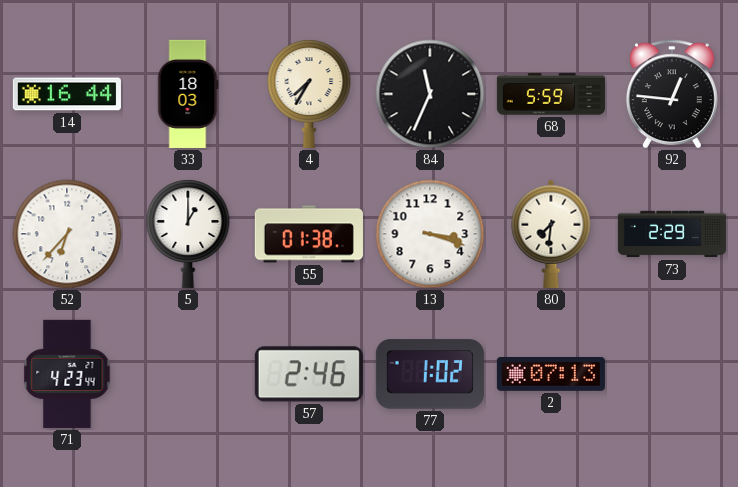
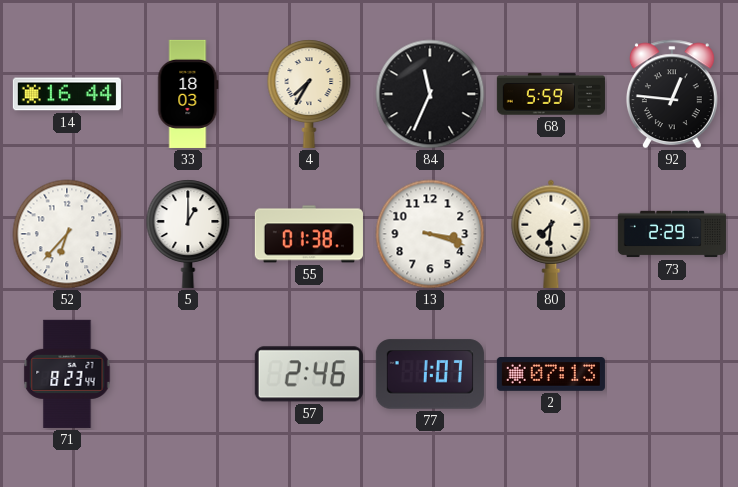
71: 4:23 -> 8:23 (67, 374)
77: 1:02 -> 1:07 (430, 374)
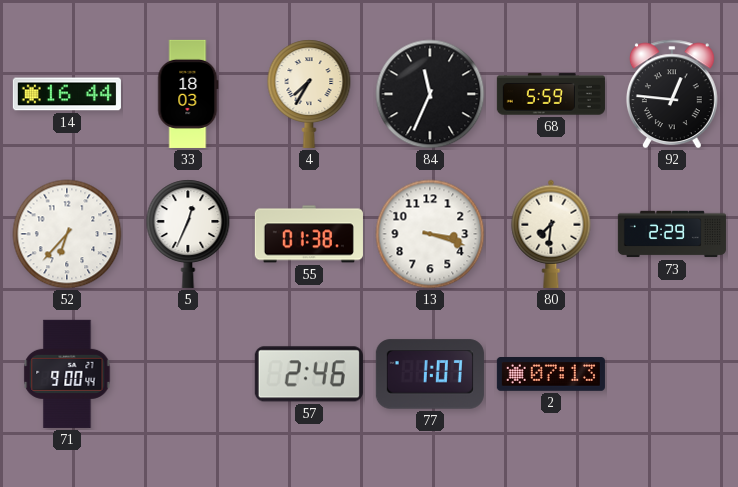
5: 1:00 -> 12:34 (188, 234)
71: 8:23 -> 9:00 (67, 374)
